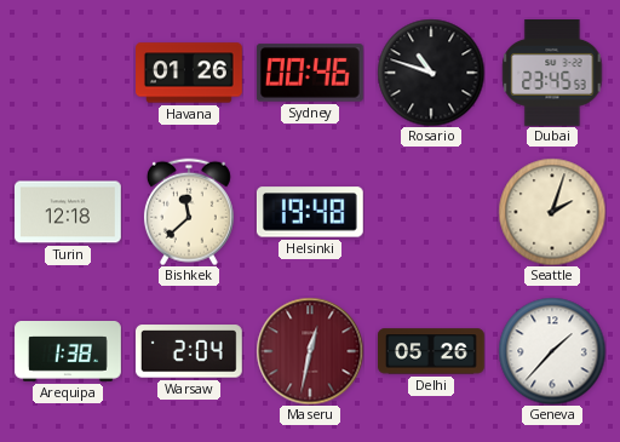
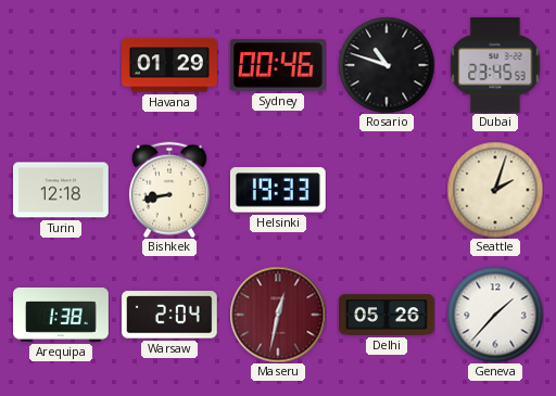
Havana: 01:26 -> 01:29 (170, 65)
Bishkek: 11:38 -> 8:43 (169, 190)
Helsinki: 19:48 -> 19:33 (278, 190)
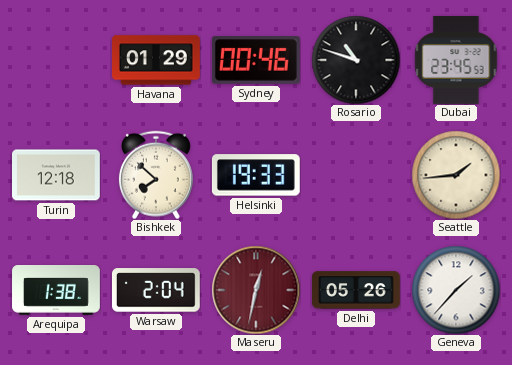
Bishkek: 8:43 -> 7:52 (156, 175)
Seattle: 2:03 -> 1:44 (456, 175)
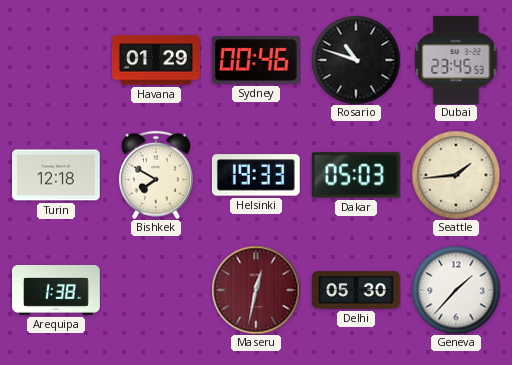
Bishkek: 7:52 -> 7:50 (156, 175)
Dakar: none -> 05:03 (356, 175)
Warsaw: 2:04 -> none (156, 290)
Delhi: 05:26 -> 05:30 (357, 290)
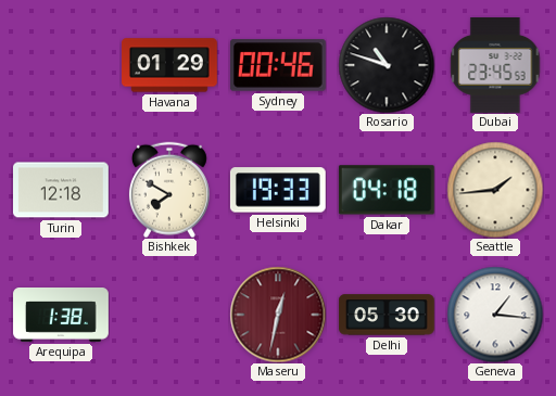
Dakar: 05:03 -> 04:18 (387, 190)
Geneva: 1:37 -> 1:16 (495, 315)
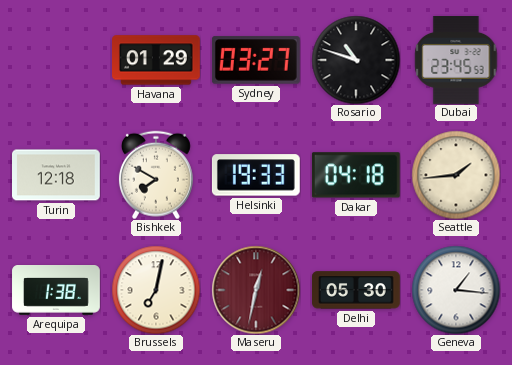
Sydney: 00:46 -> 03:27 (256, 60)
Brussels: none -> 7:02 (156, 290)
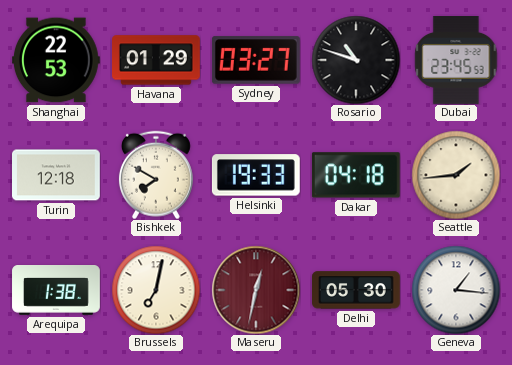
Shanghai: none -> 22:53 (57, 60)
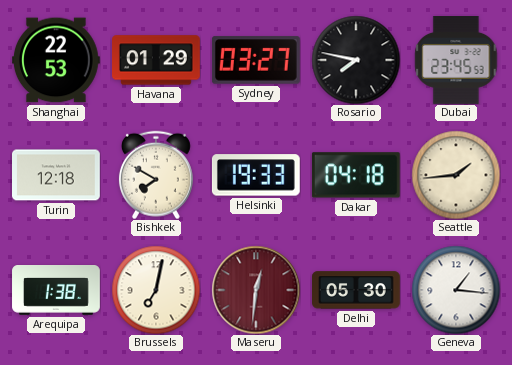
Rosario: 10:48 -> 7:47 (356, 60)
Maseru: 12:32 -> 12:31 (256, 290)
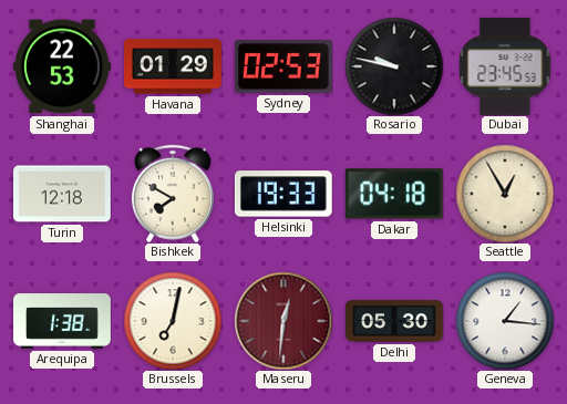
Sydney: 03:27 -> 02:53 (283, 66)
Rosario: 7:47 -> 9:47 (394, 66)
Seattle: 1:44 -> 12:55 (505, 194)
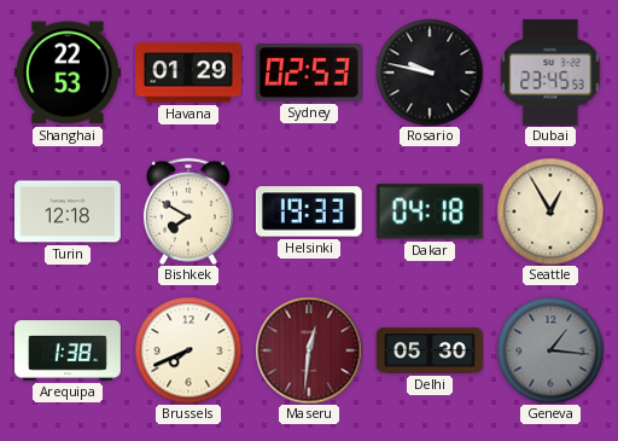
Brussels: 7:02 -> 7:41 (188, 350)
Geneva dial: white -> grey (550, 350)
